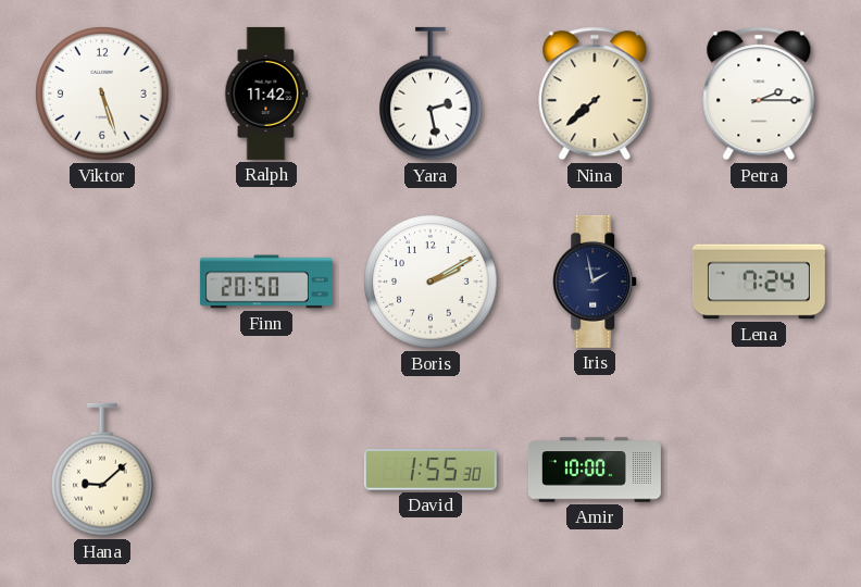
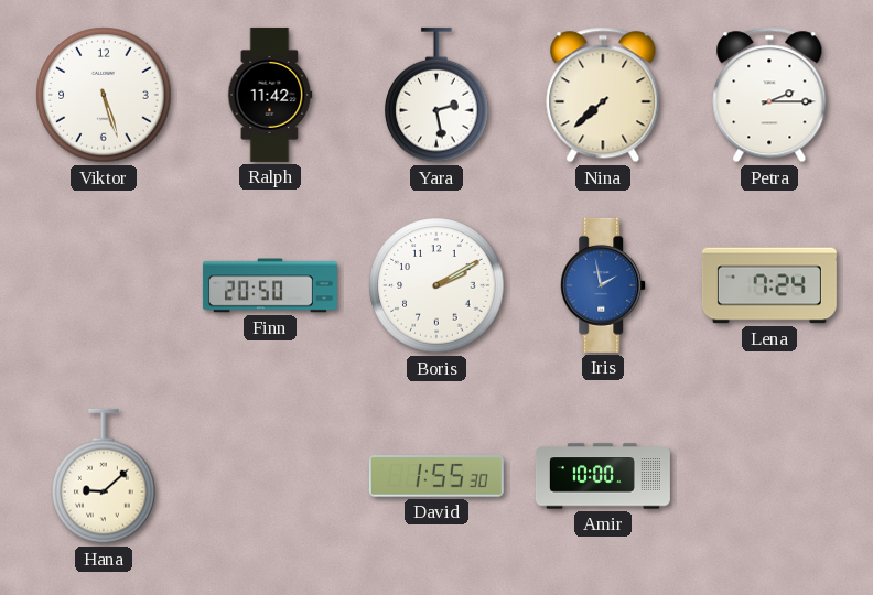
Iris dial: navy -> blue (604, 285)
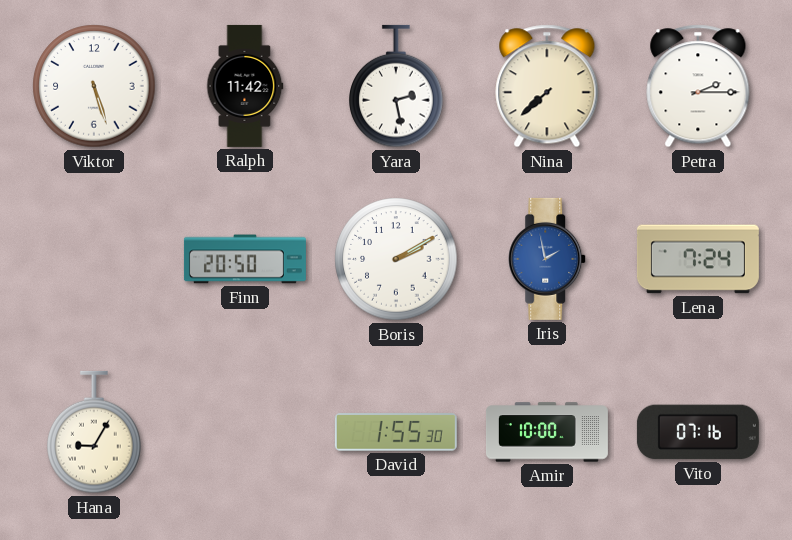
Hana: 9:08 -> 9:05 (94, 432)
Vito: none -> 07:16 (698, 432)
